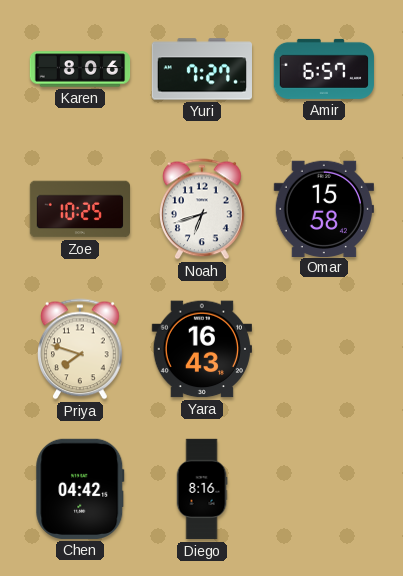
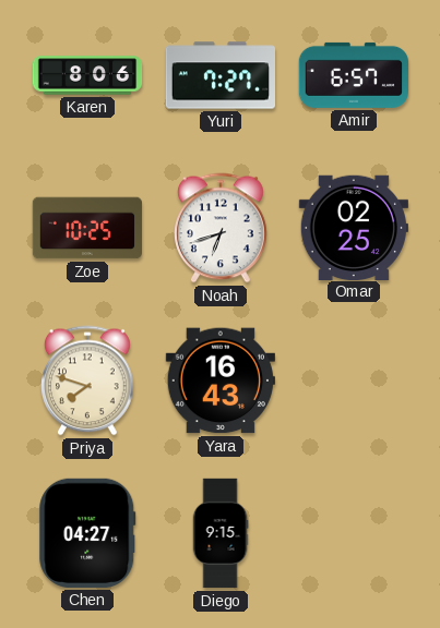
Omar: 15:58 -> 02:25 (354, 227)
Chen: 04:42 -> 04:27 (87, 533)
Diego: 8:16 -> 9:15 (221, 533)
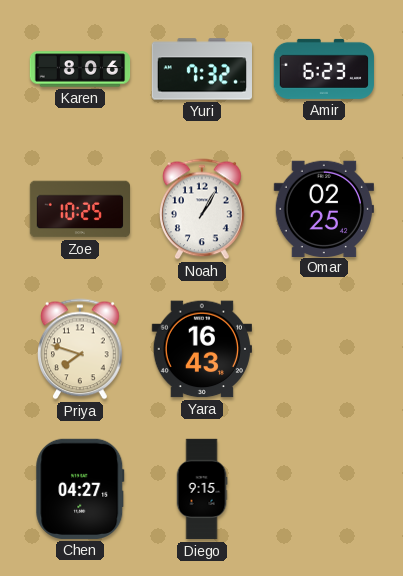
Yuri: 7:27 -> 7:32 (201, 69)
Amir: 6:57 -> 6:23 (323, 69)
Noah: 6:42 -> 1:05 (203, 209)
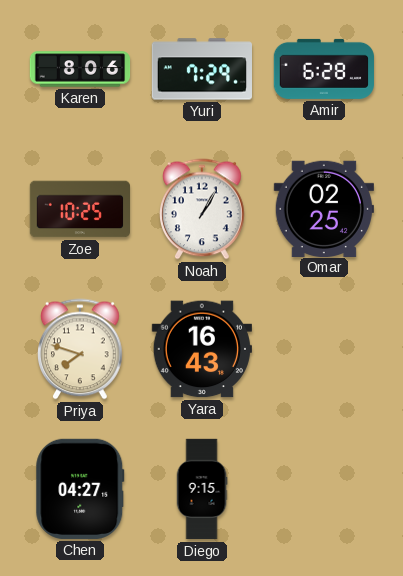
Yuri: 7:32 -> 7:29 (201, 69)
Amir: 6:23 -> 6:28 (323, 69)
